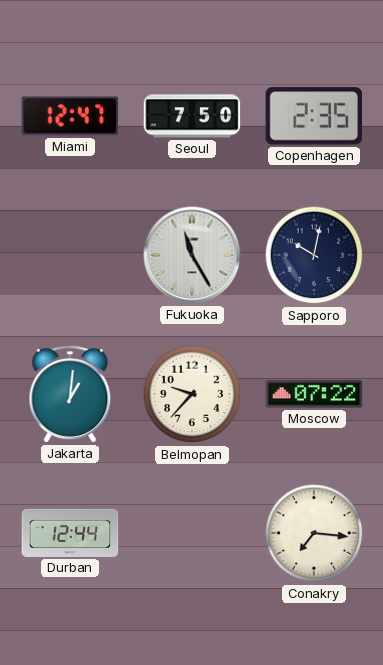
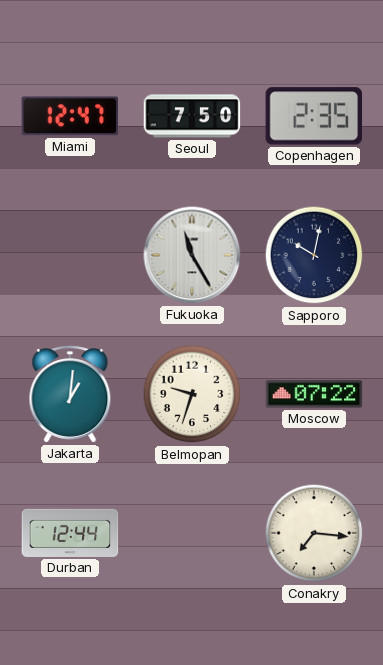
Belmopan: 9:37 -> 9:33 (192, 394)
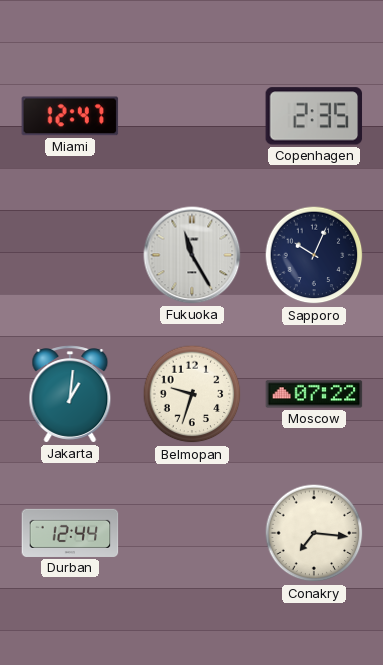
Seoul: 7:50 -> none (192, 116)
Sapporo: 10:02 -> 10:04 (314, 255)
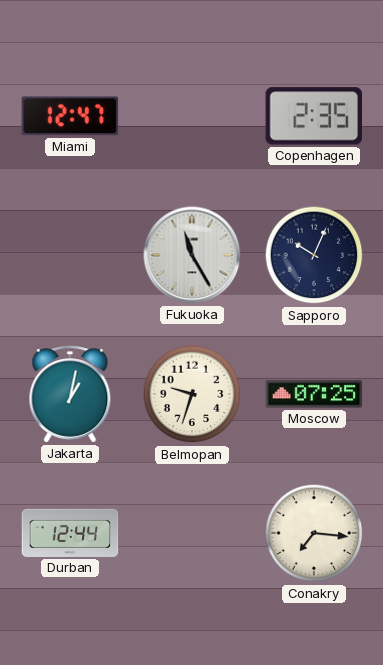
Jakarta: 1:01 -> 1:02 (70, 394)
Moscow: 07:22 -> 07:25 (314, 394)
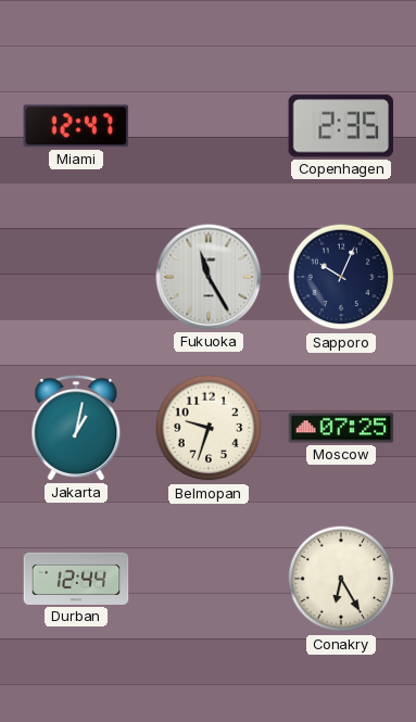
Conakry: 7:16 -> 6:25 (341, 579)
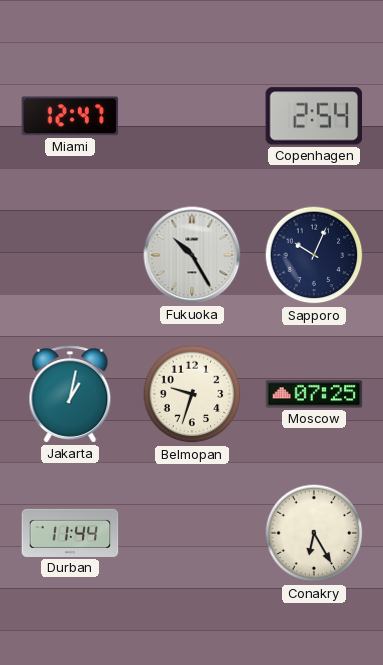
Copenhagen: 2:35 -> 2:54 (314, 116)
Fukuoka: 11:25 -> 10:25 (192, 255)
Durban: 12:44 -> 11:44 (70, 533)
